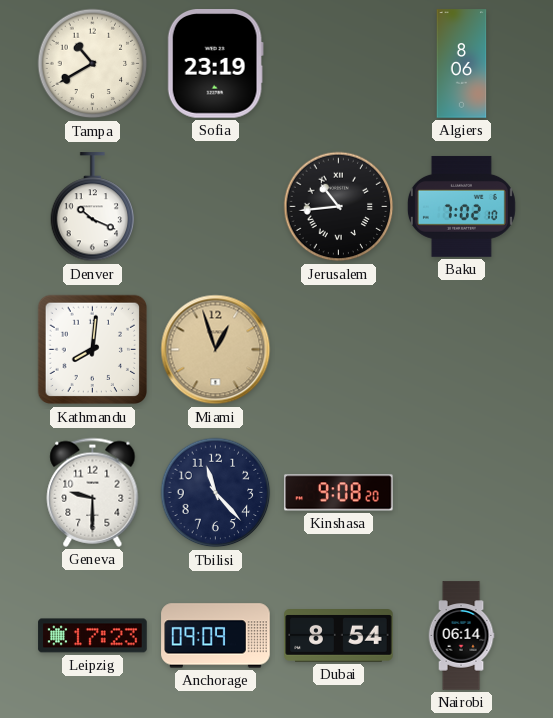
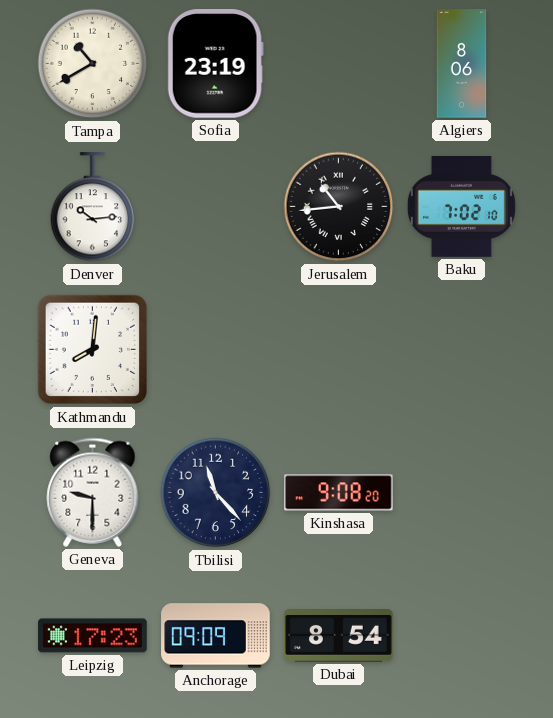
Denver: 10:19 -> 10:14 (93, 207)
Miami: 12:57 -> none (216, 350)
Nairobi: 06:14 -> none (461, 636)
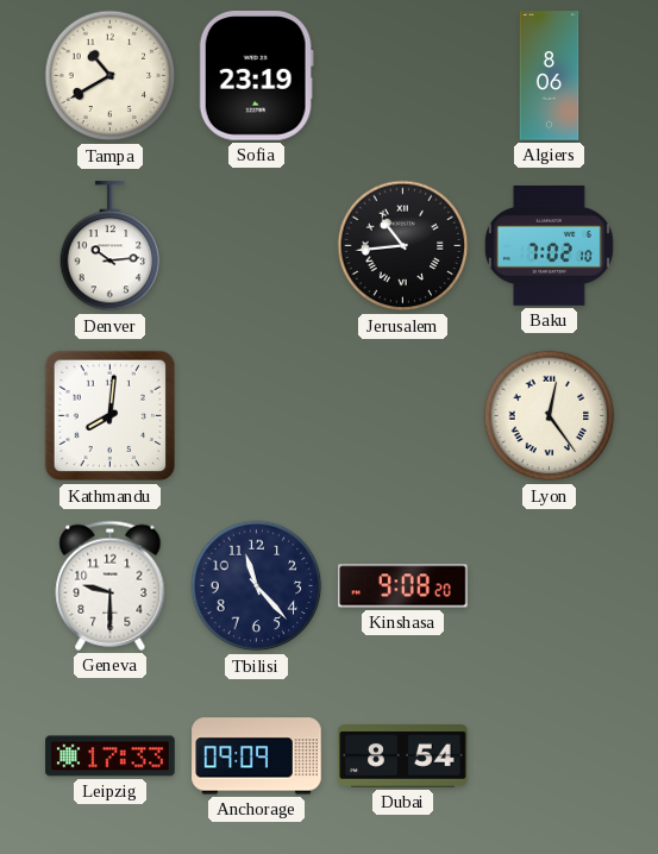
Lyon: none -> 12:24 (550, 416)
Leipzig: 17:23 -> 17:33 (111, 756)
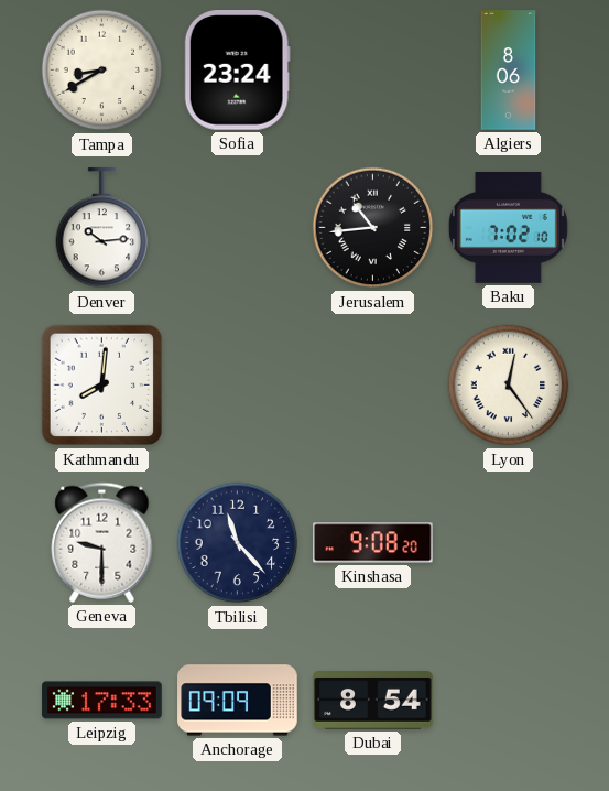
Tampa: 10:40 -> 8:40 (102, 71)
Sofia: 23:19 -> 23:24 (237, 71)
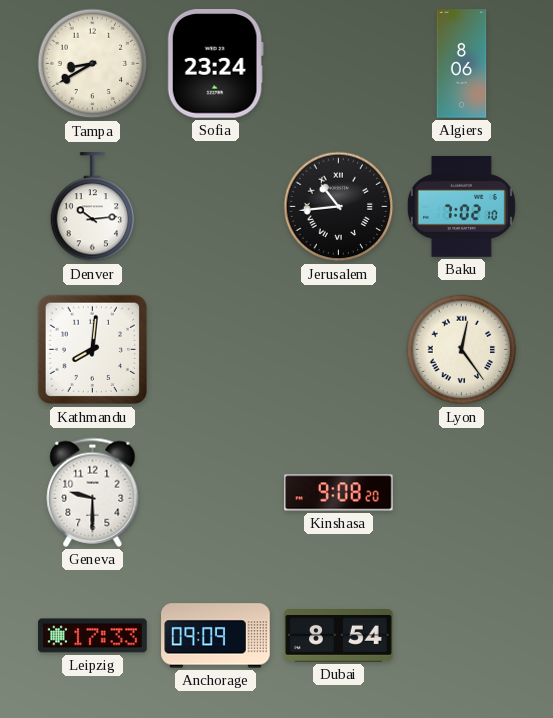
Tbilisi: 11:23 -> none (238, 543)
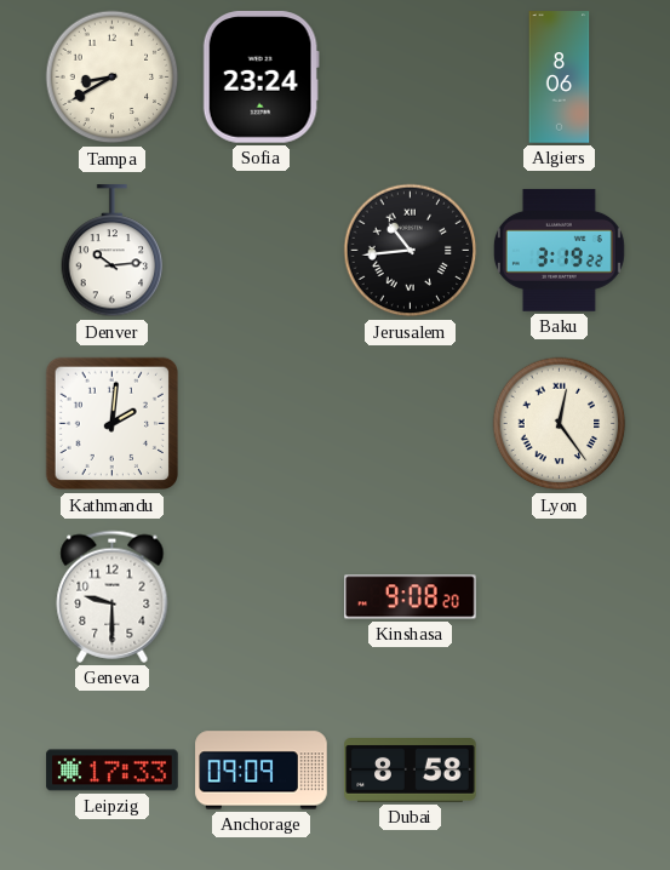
Baku: 7:02 -> 3:19 (559, 250)
Kathmandu: 8:01 -> 2:01 (113, 424)
Dubai: 8:54 -> 8:58 (411, 771)
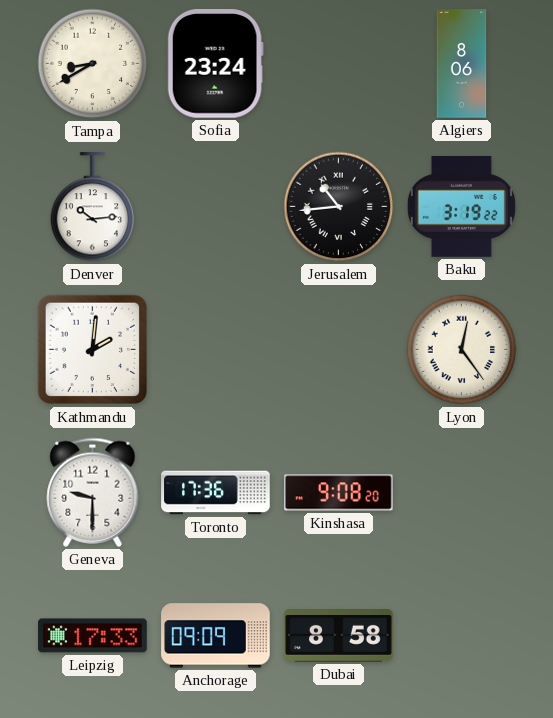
Toronto: none -> 17:36 (216, 493)
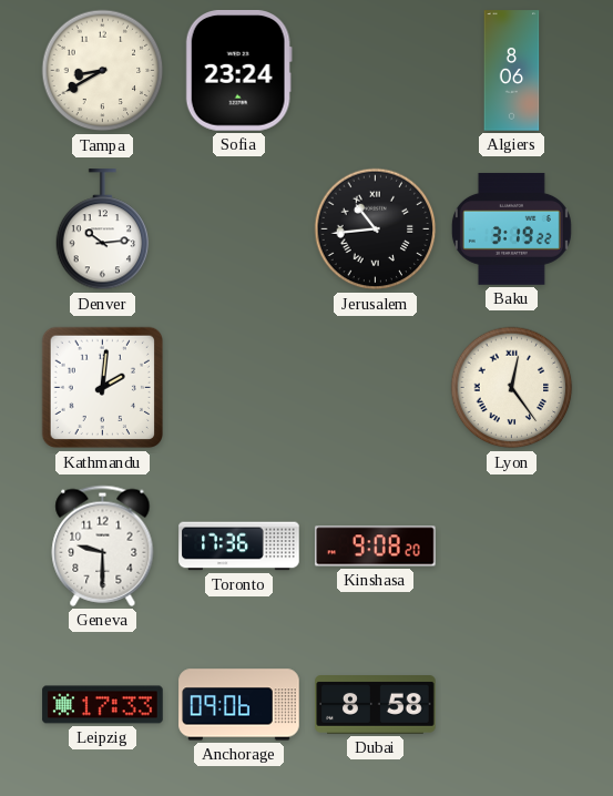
Anchorage: 09:09 -> 09:06 (239, 705)
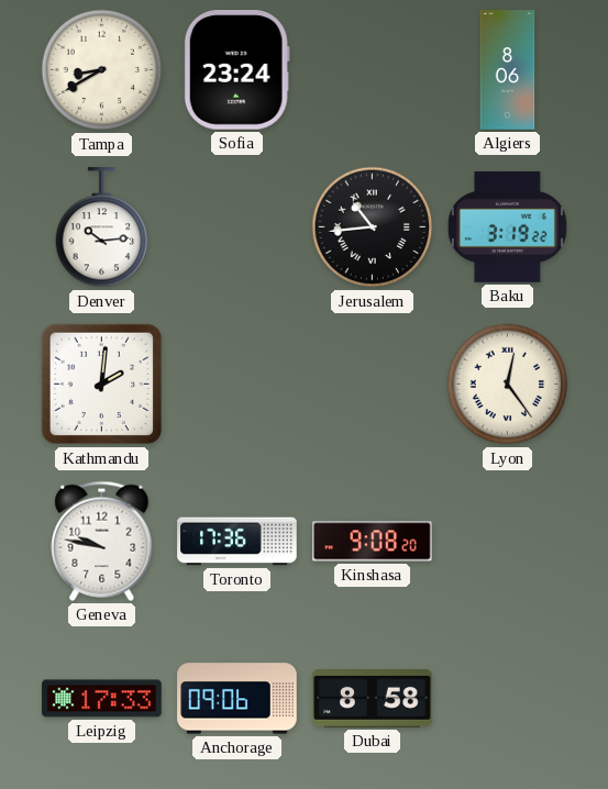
Geneva: 9:30 -> 9:47 (102, 541)
